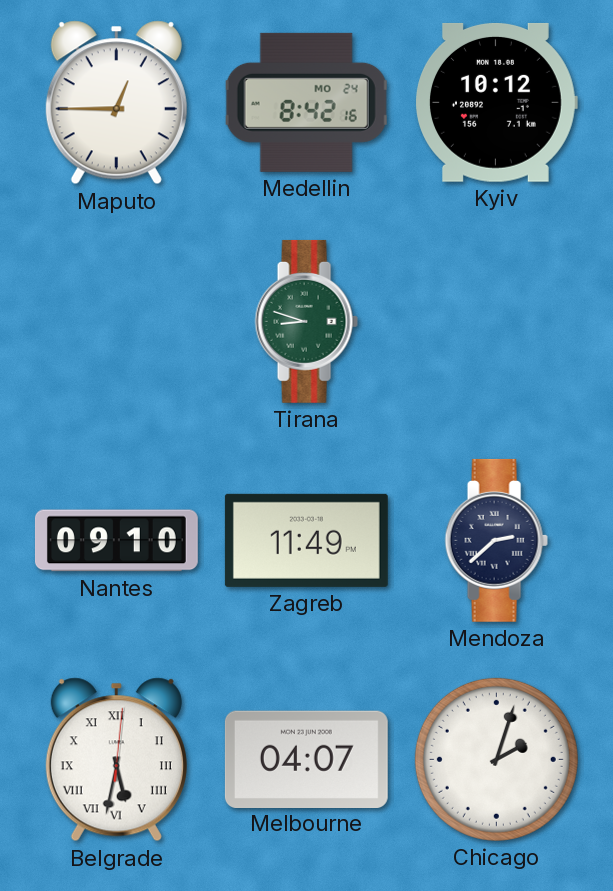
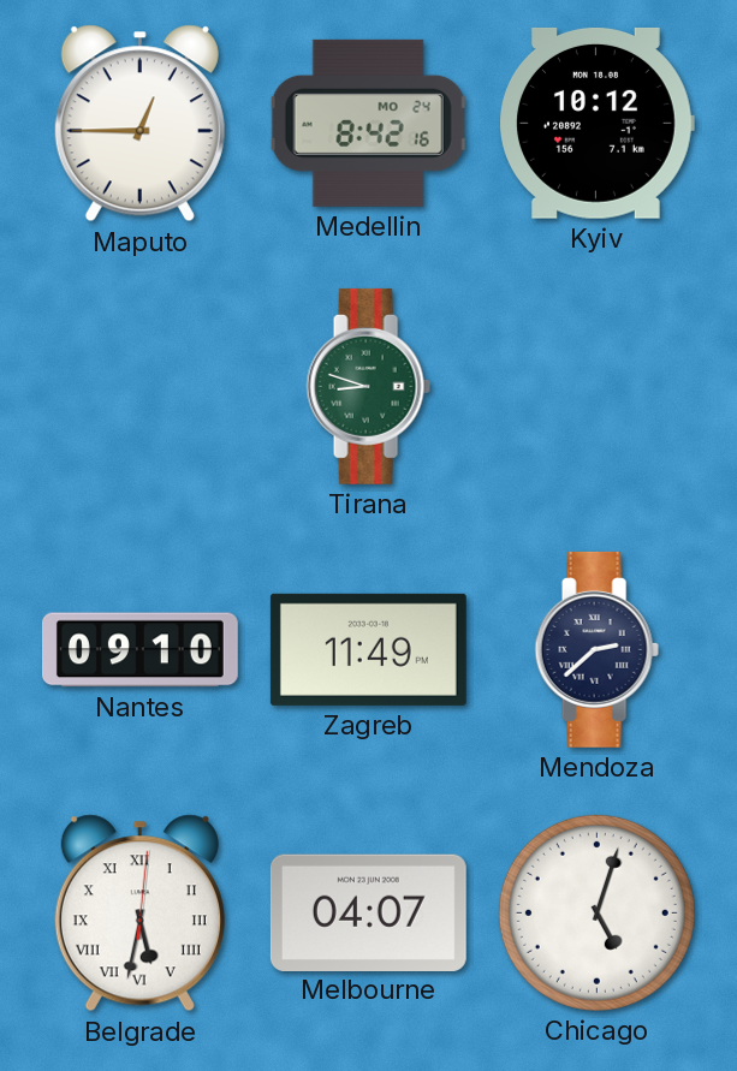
Chicago: 2:03 -> 5:03 (596, 912)
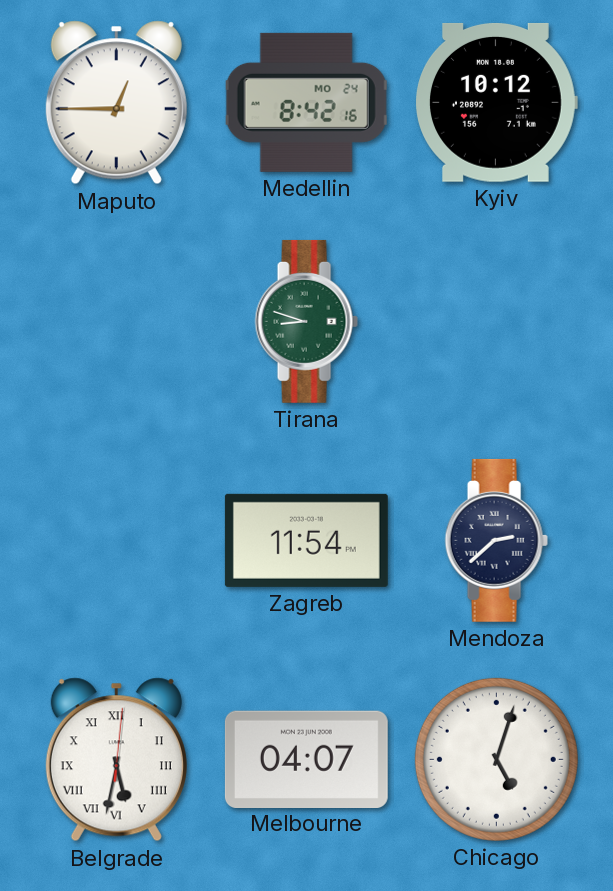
Nantes: 09:10 -> none (139, 650)
Zagreb: 11:49 -> 11:54 (306, 540)
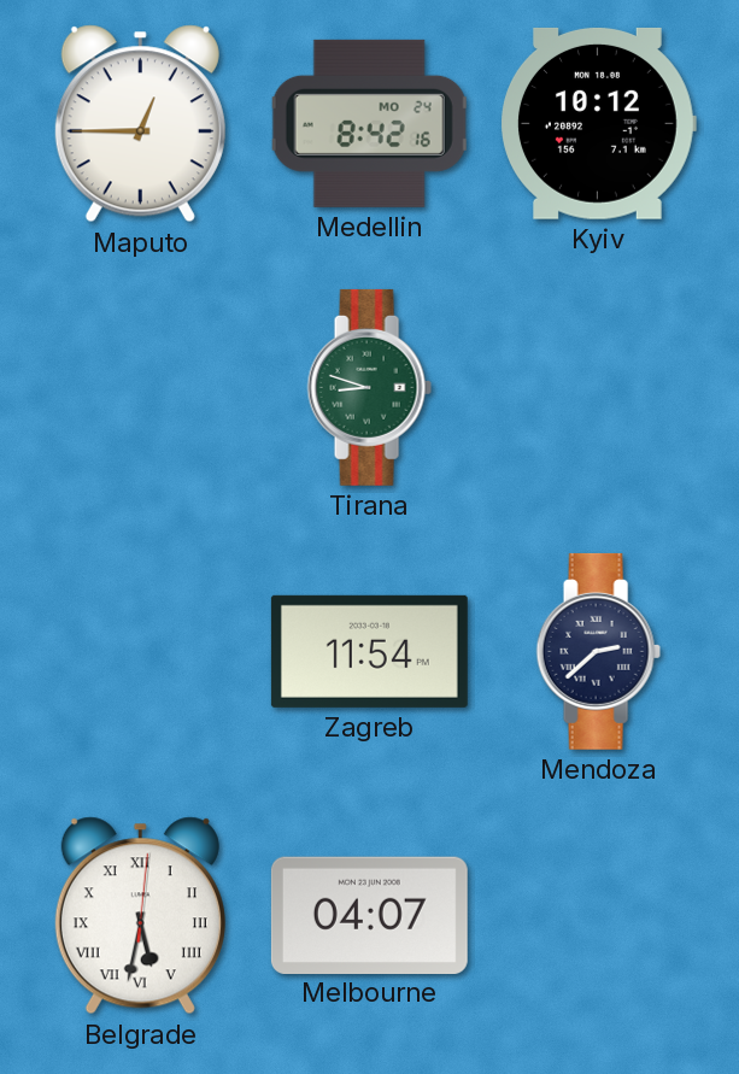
Chicago: 5:03 -> none (496, 759)
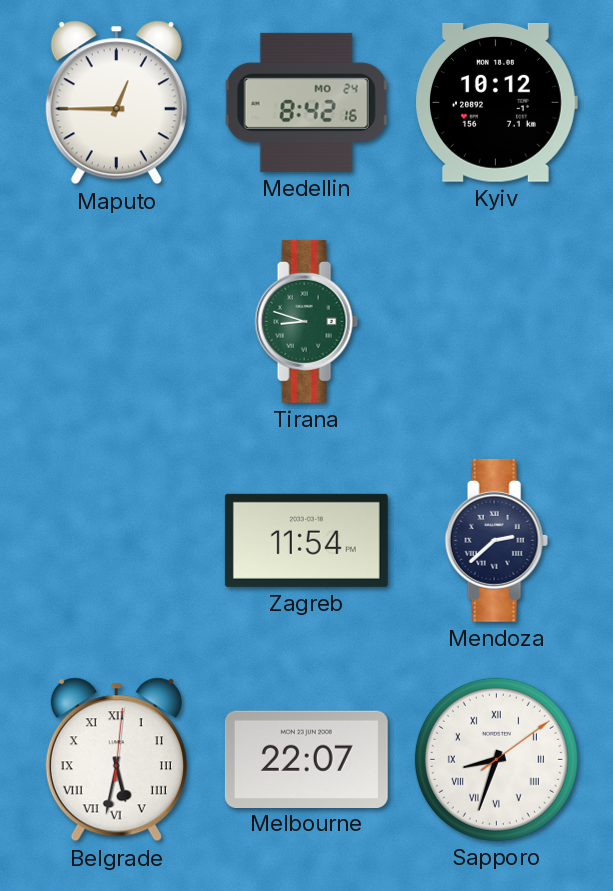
Melbourne: 04:07 -> 22:07 (306, 759)
Sapporo: none -> 8:33 (496, 759)
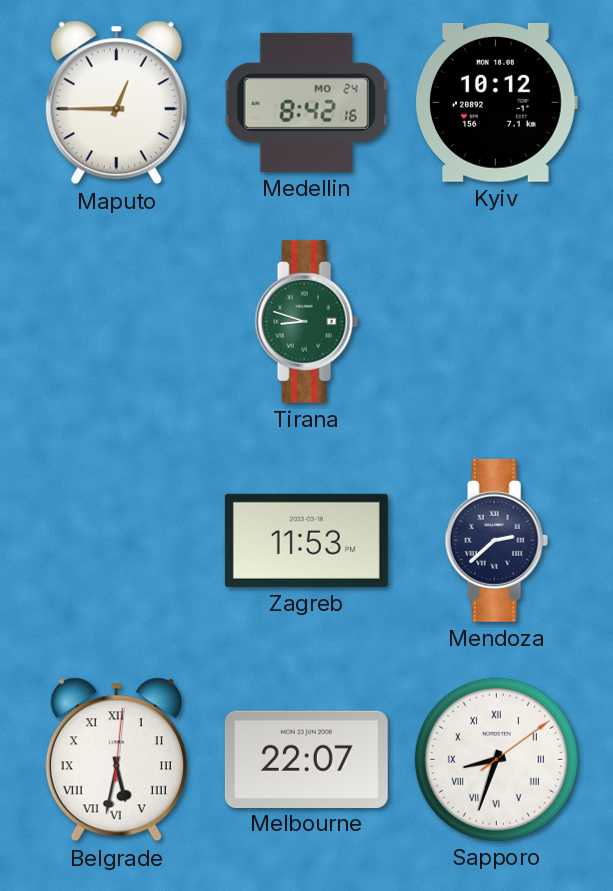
Zagreb: 11:54 -> 11:53 (306, 540)
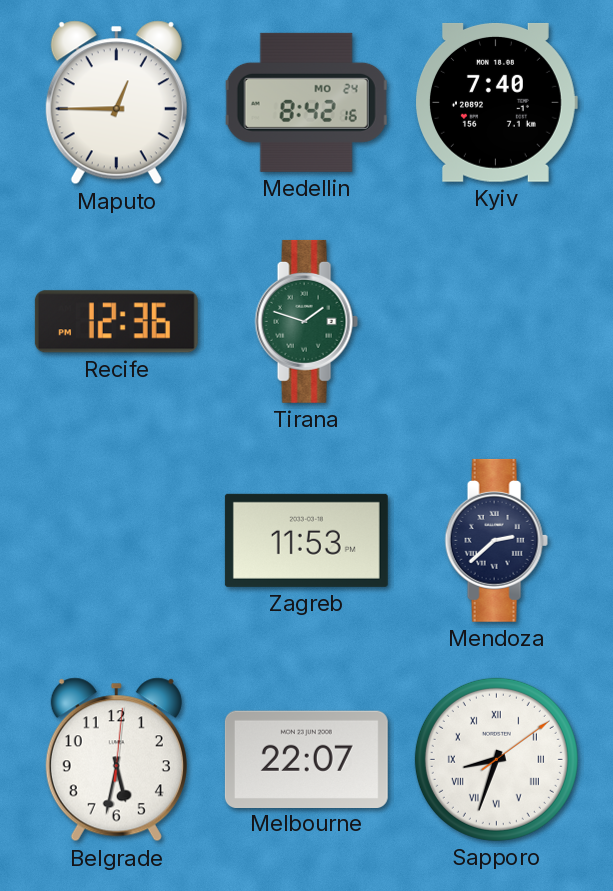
Kyiv: 10:12 -> 7:40 (497, 102)
Recife: none -> 12:36 (116, 322)
Tirana: 8:48 -> 1:48 (306, 321)
Belgrade numerals: Roman -> Arabic (116, 760)
